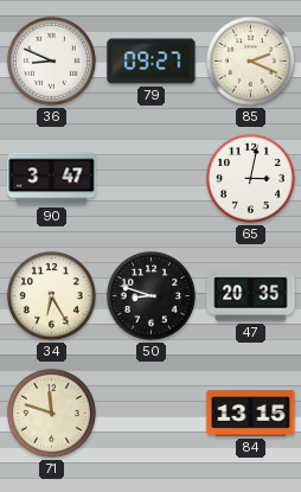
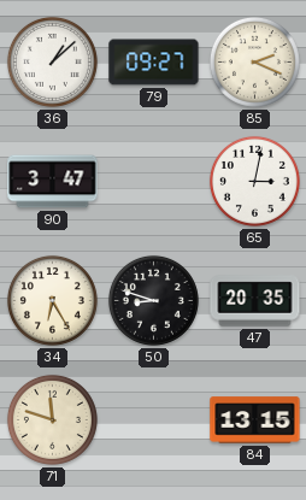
36: 8:49 -> 1:08 (52, 61)
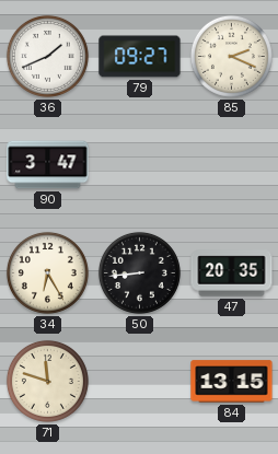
36: 1:08 -> 1:41 (47, 56)
65: 3:02 -> none (254, 181)
50: 8:48 -> 8:44 (139, 272)
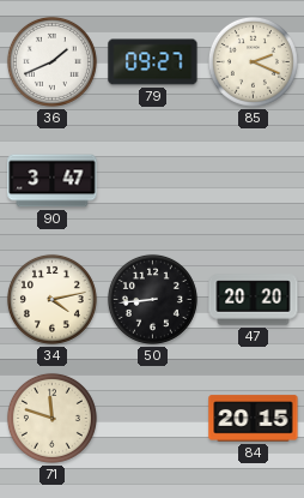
34: 6:25 -> 4:13 (51, 299)
47: 20:35 -> 20:20 (254, 300)
84: 13:15 -> 20:15 (254, 419)
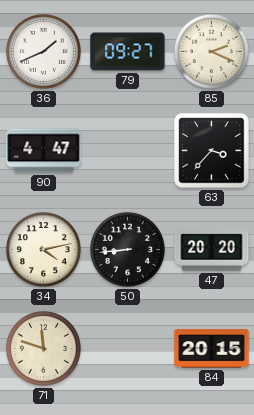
90: 3:47 -> 4:47 (44, 151)
63: none -> 3:37 (212, 151)
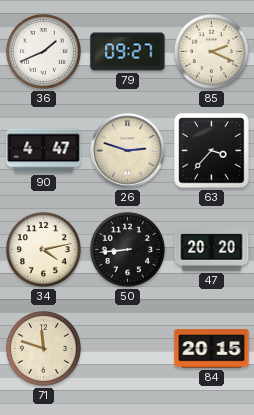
26: none -> 2:48 (128, 151)
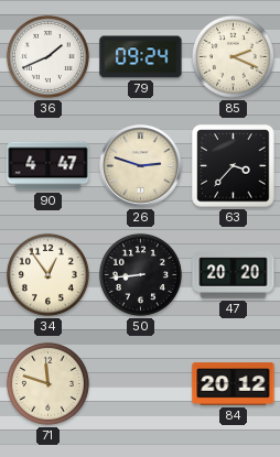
79: 09:27 -> 09:24 (141, 57)
34: 4:13 -> 12:54 (47, 274)
84: 20:15 -> 20:12 (234, 384)
